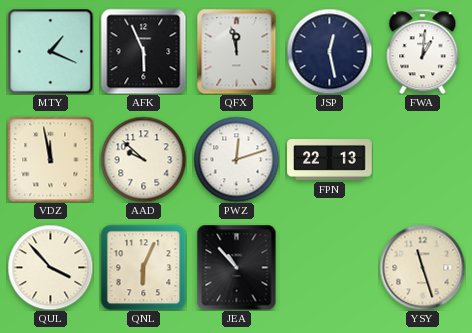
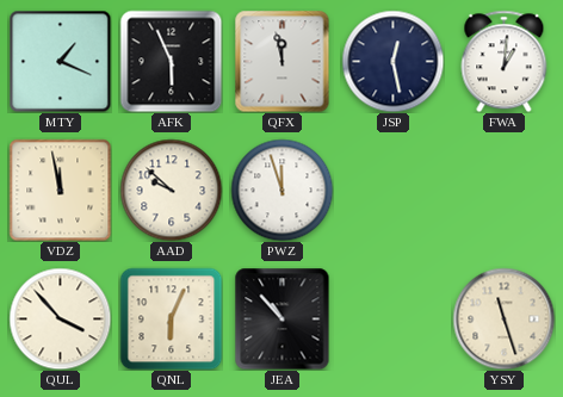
PWZ: 12:12 -> 11:57 (281, 190)
FPN: 22:13 -> none (330, 160)
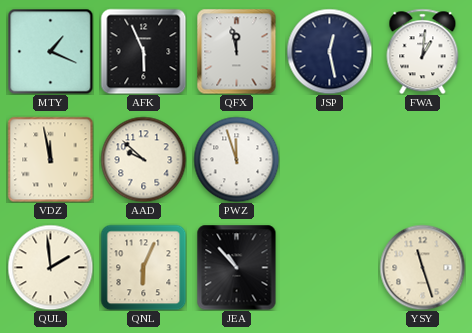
QUL: 3:53 -> 1:59 (50, 267)
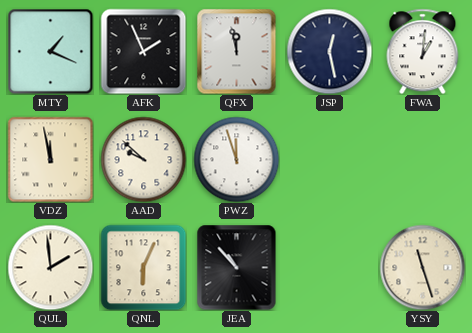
AFK: 5:56 -> 1:56 (143, 51)
